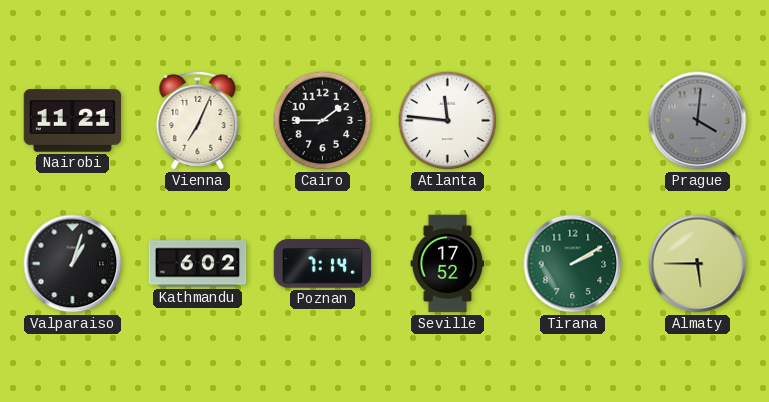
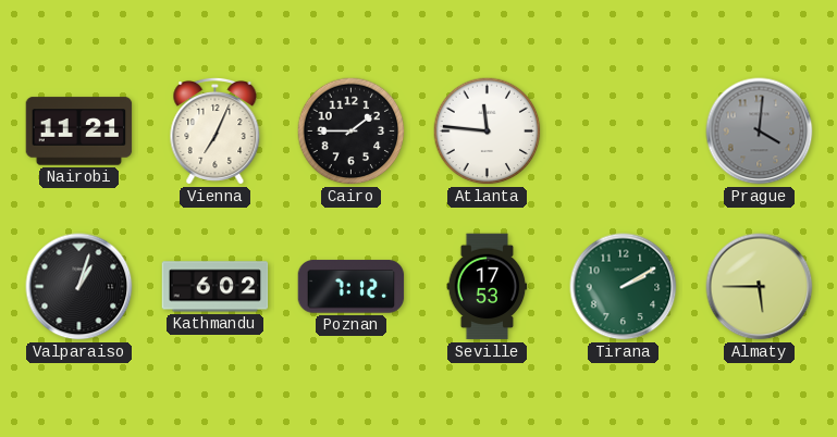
Poznan: 7:14 -> 7:12 (352, 287)
Seville: 17:52 -> 17:53 (488, 287)
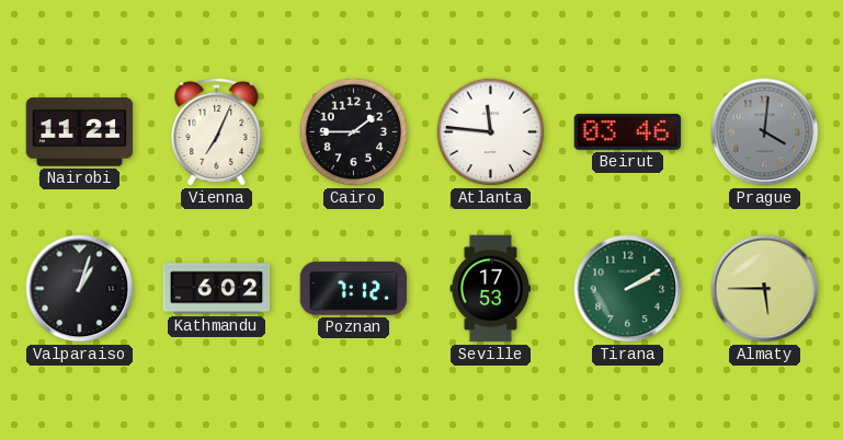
Beirut: none -> 03:46 (628, 131)
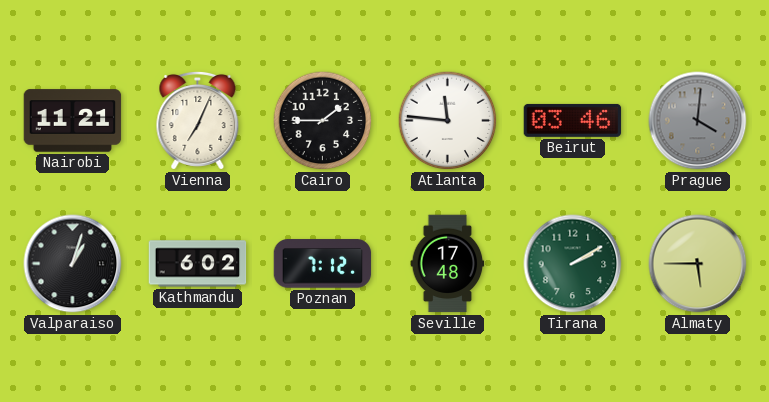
Seville: 17:53 -> 17:48 (448, 264)
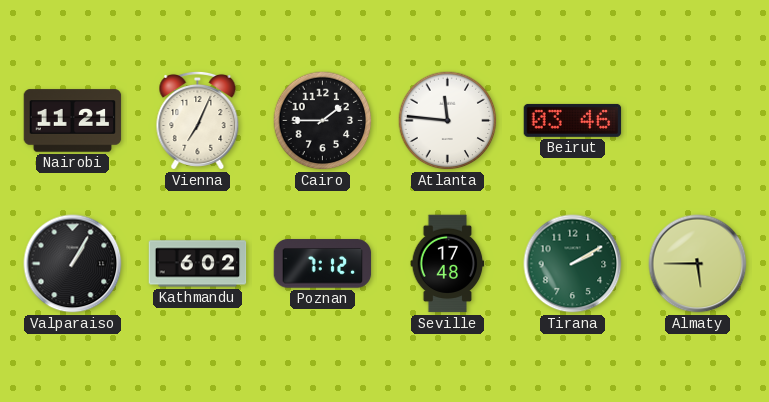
Prague: 4:01 -> none (698, 121)
Valparaiso: 1:03 -> 1:05 (73, 264)
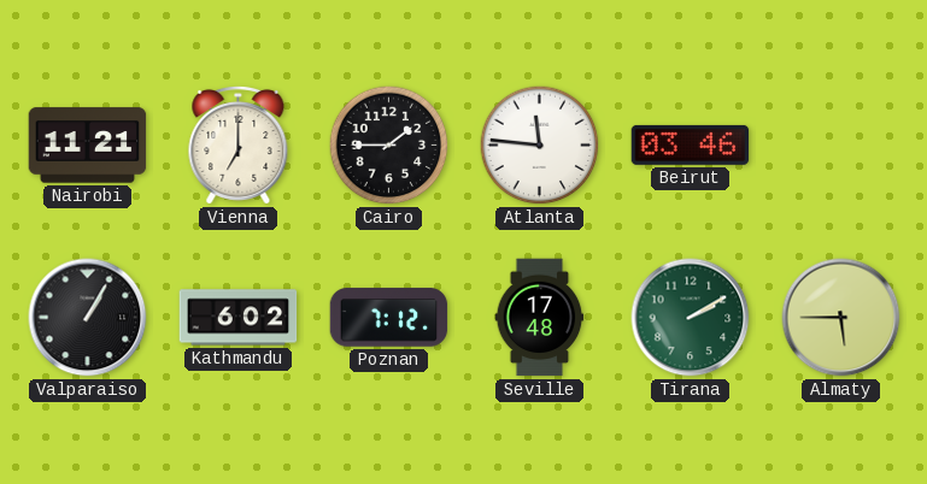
Vienna: 7:04 -> 7:00 (239, 144)
